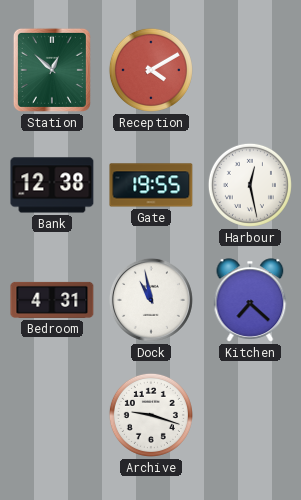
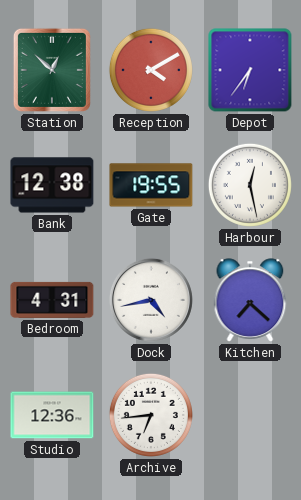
Depot: none -> 6:36 (250, 70)
Dock: 10:58 -> 4:43 (151, 300)
Studio: none -> 12:36 (52, 415)
Archive: 9:18 -> 6:44 (151, 415)
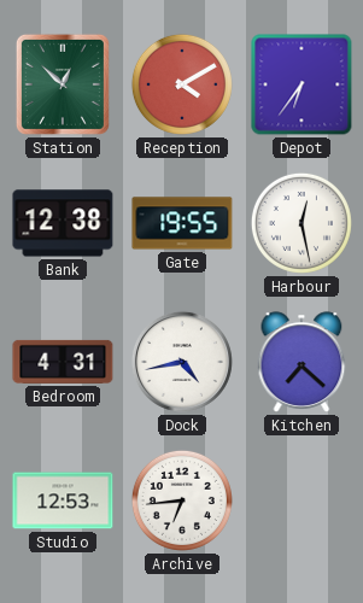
Studio: 12:36 -> 12:53 (63, 500)
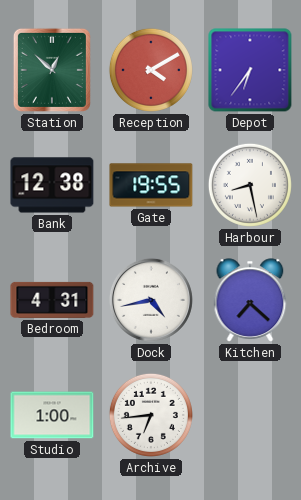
Harbour: 12:28 -> 8:28 (250, 185)
Studio: 12:53 -> 1:00 (52, 415)
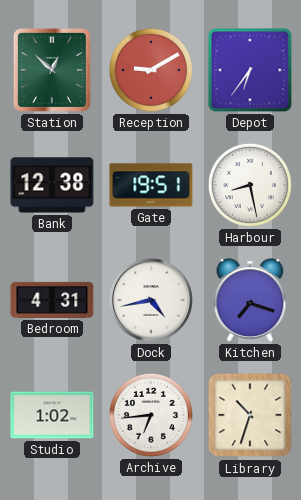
Reception: 4:10 -> 9:10 (151, 70)
Gate: 19:55 -> 19:51 (151, 185)
Kitchen: 7:22 -> 7:18 (250, 300)
Studio: 1:00 -> 1:02 (52, 415)
Library: none -> 10:33 (250, 415)
